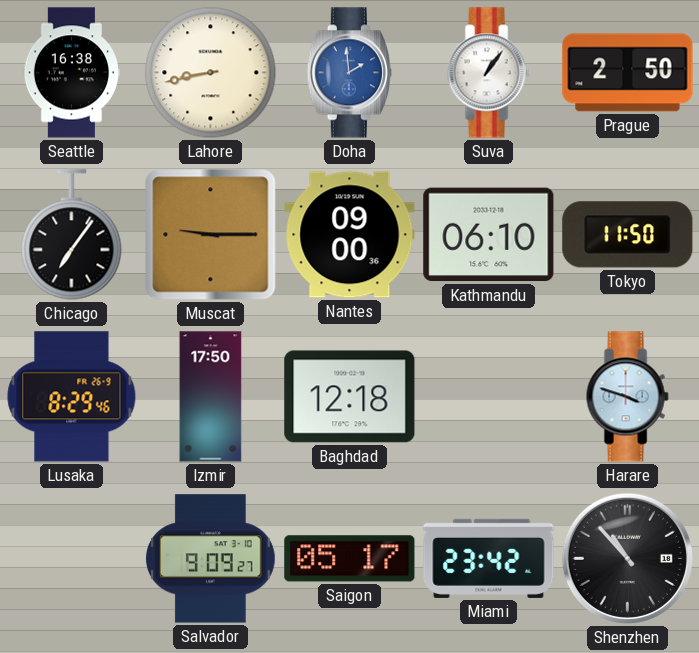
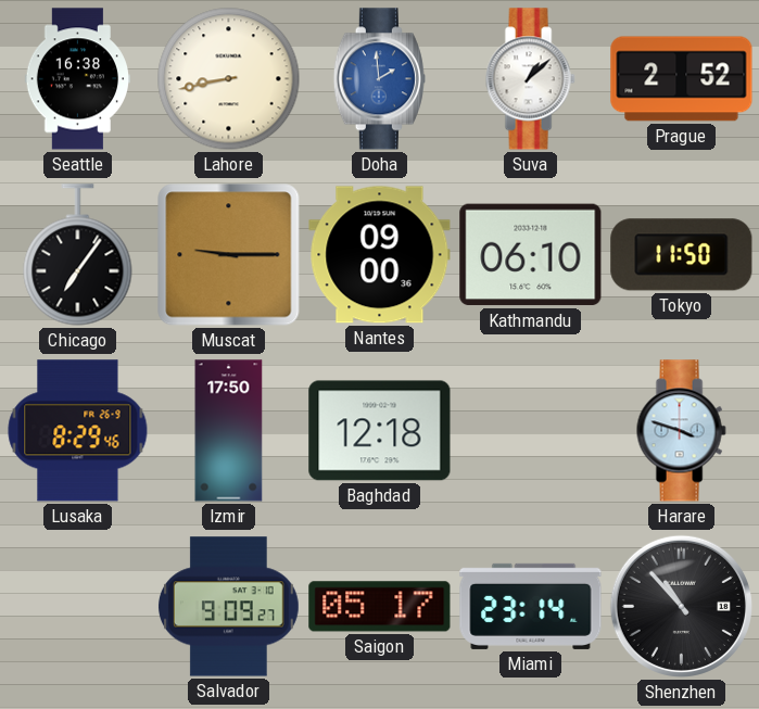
Suva: 1:06 -> 1:08 (530, 79)
Prague: 2:50 -> 2:52 (682, 79)
Miami: 23:42 -> 23:14 (531, 606)
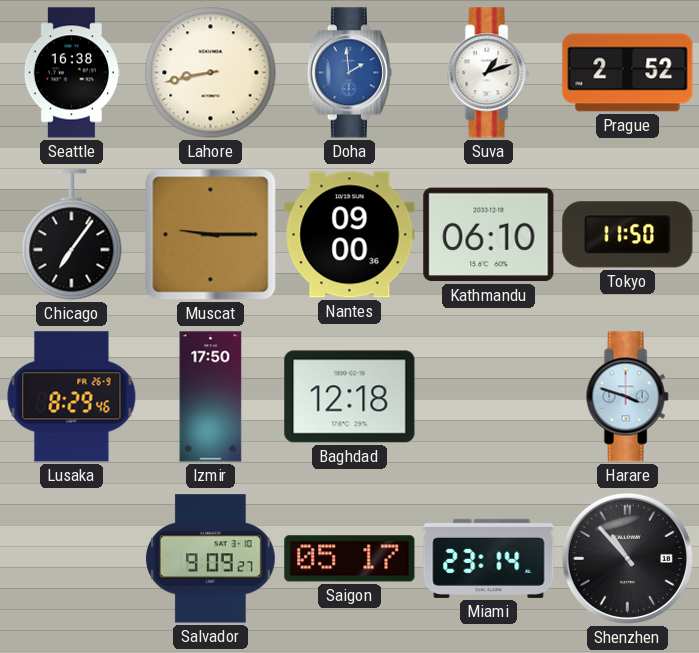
Suva: 1:08 -> 1:12 (488, 73)
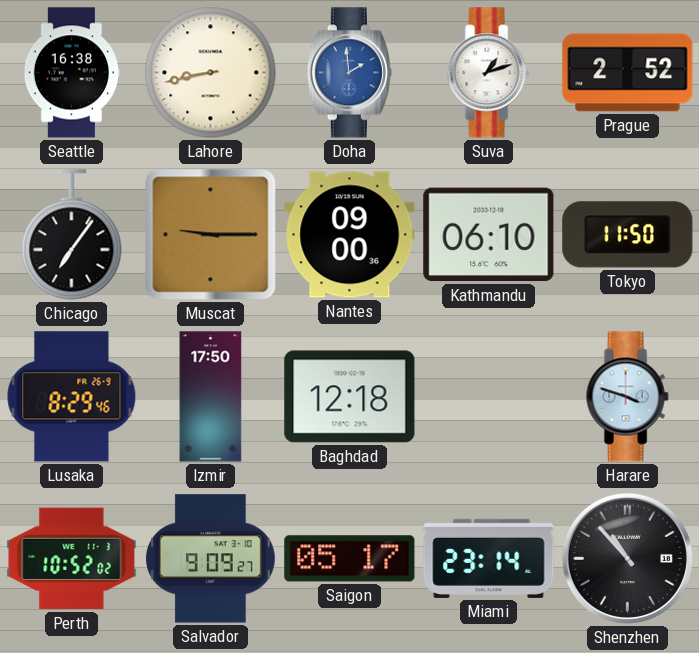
Perth: none -> 10:52 (72, 559)
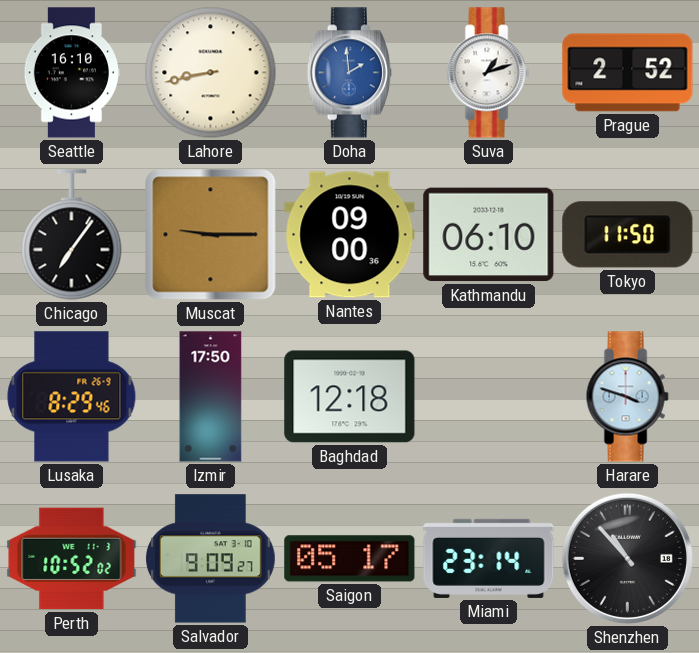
Seattle: 16:38 -> 16:10 (71, 73)
